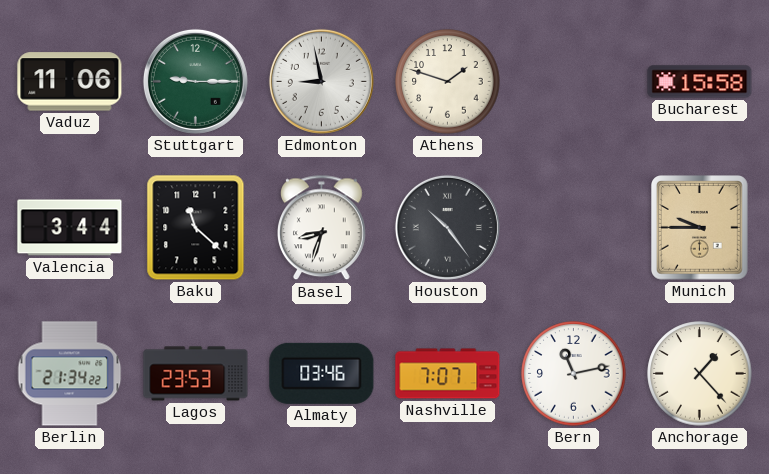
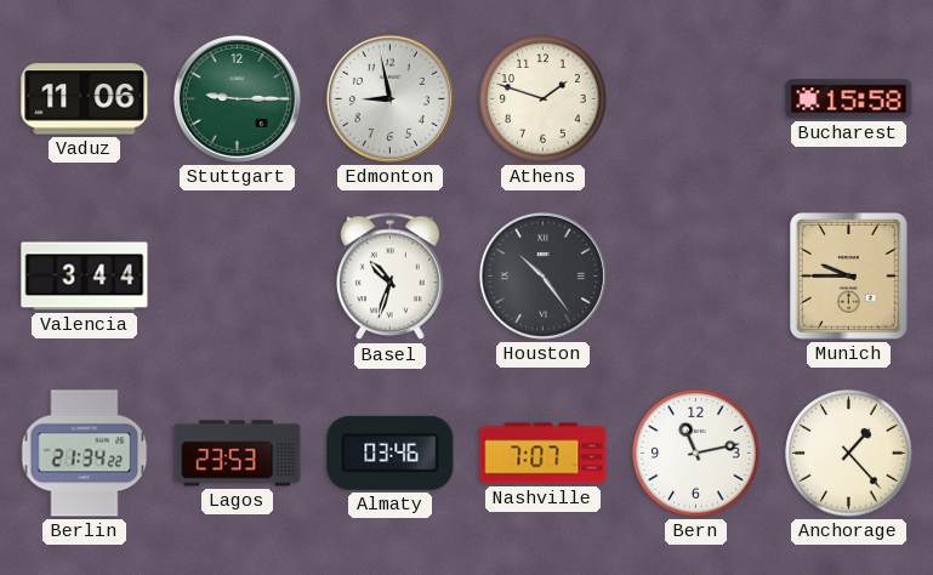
Baku: 11:22 -> none (196, 228)
Basel: 8:33 -> 10:33 (391, 277)
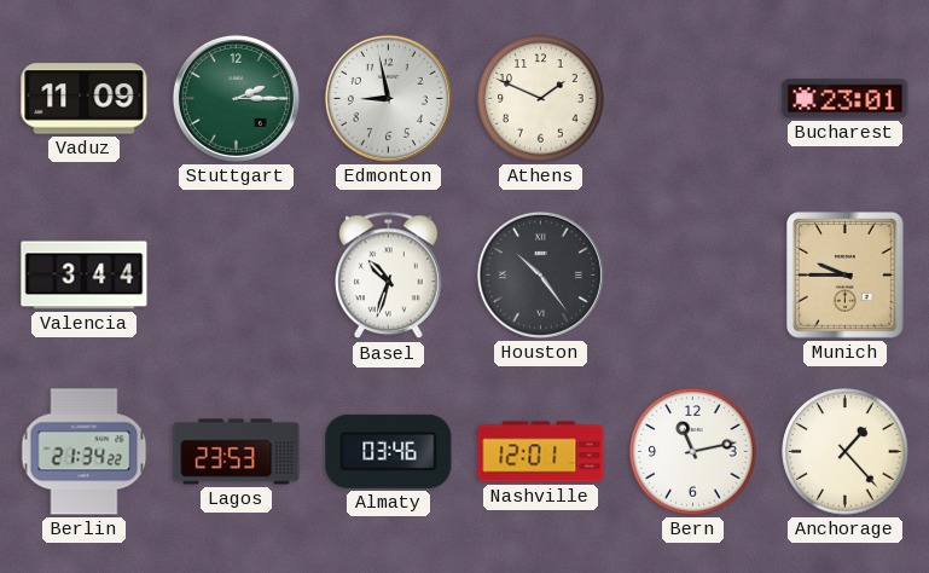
Vaduz: 11:06 -> 11:09 (85, 99)
Stuttgart: 9:15 -> 2:15 (236, 98)
Athens: 1:48 -> 1:49 (541, 99)
Bucharest: 15:58 -> 23:01 (846, 99)
Nashville: 7:07 -> 12:01 (541, 452)
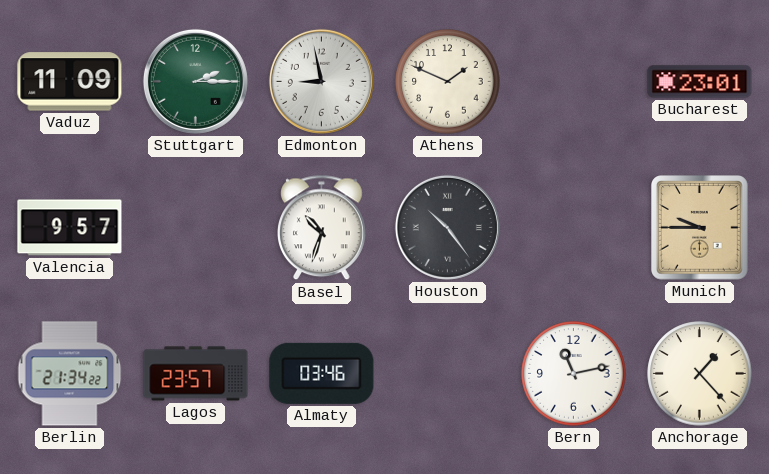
Valencia: 3:44 -> 9:57 (70, 228)
Lagos: 23:53 -> 23:57 (196, 374)
Nashville: 12:01 -> none (541, 452)
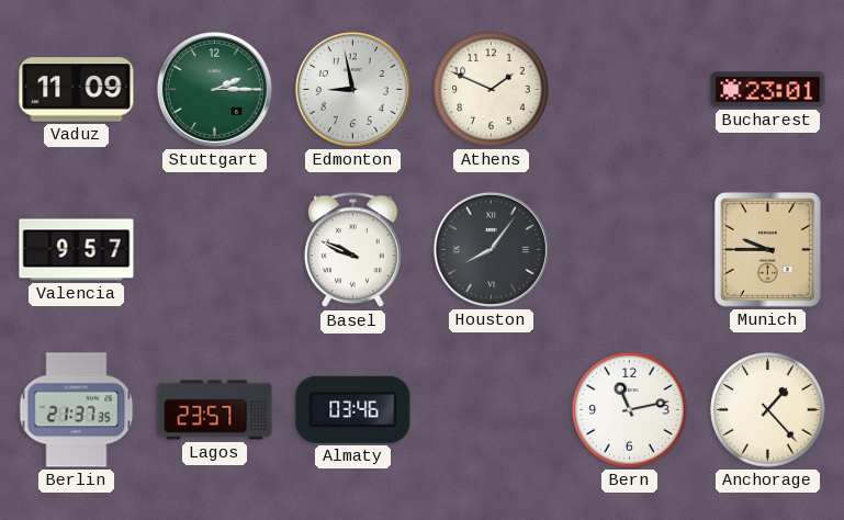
Basel: 10:33 -> 9:49 (353, 250)
Houston: 10:24 -> 8:06 (491, 249)
Berlin: 21:34 -> 21:37 (77, 410)
